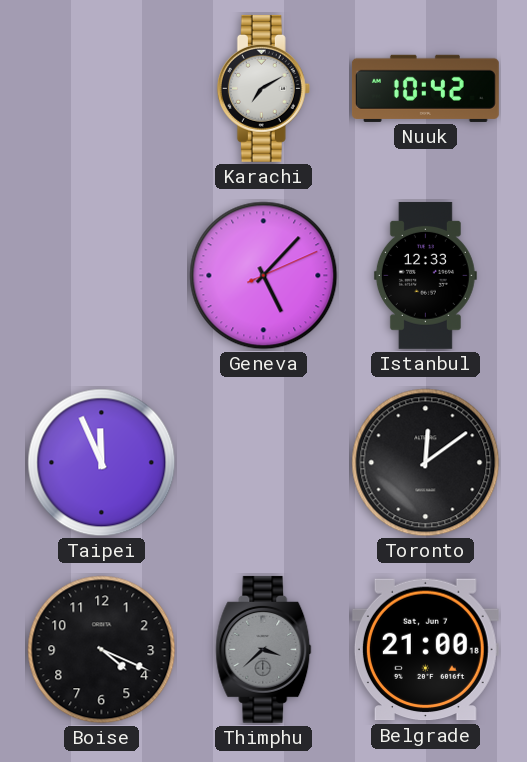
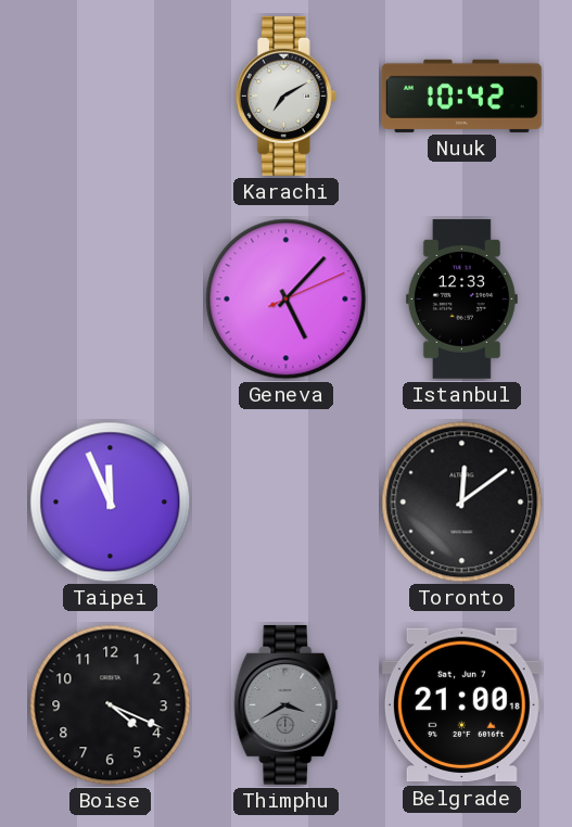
Thimphu: 3:38 -> 3:40 (287, 704)
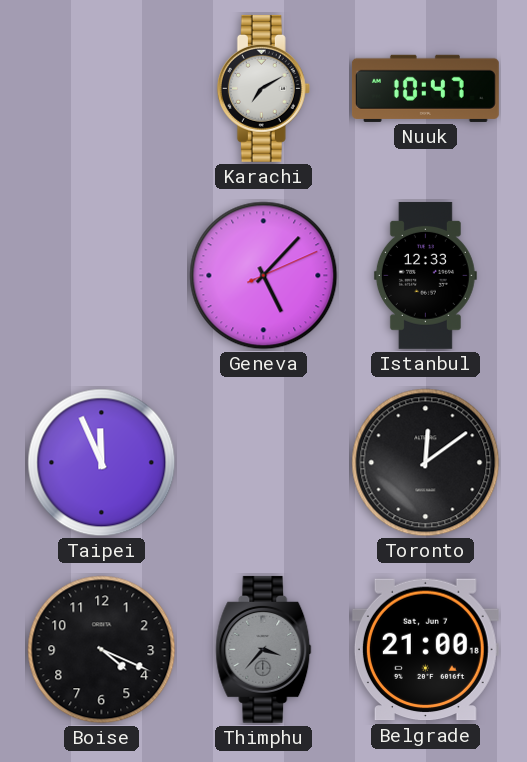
Nuuk: 10:42 -> 10:47 (425, 88)
Thimphu: 3:40 -> 3:37 (264, 649)
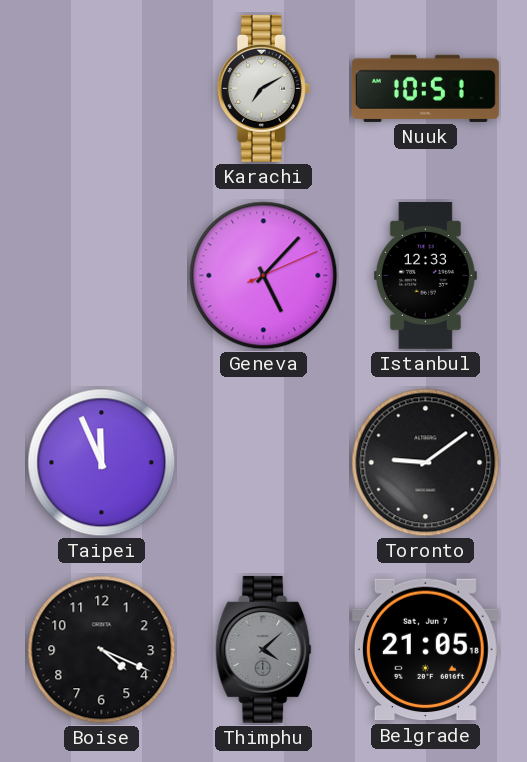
Nuuk: 10:47 -> 10:51 (425, 88)
Toronto: 12:09 -> 9:09 (426, 463)
Thimphu: 3:37 -> 4:08 (264, 649)
Belgrade: 21:00 -> 21:05 (425, 650)
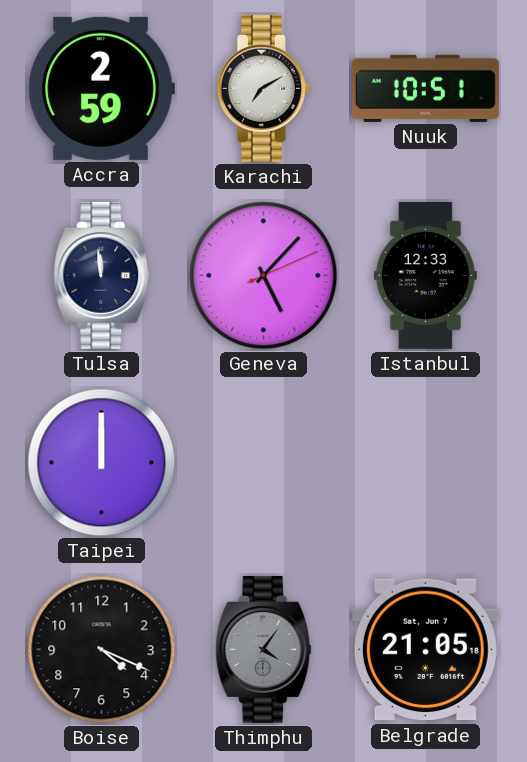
Accra: none -> 2:59 (101, 88)
Tulsa: none -> 11:59 (102, 275)
Taipei: 11:56 -> 12:00 (102, 463)
Toronto: 9:09 -> none (426, 463)
Thimphu: 4:08 -> 4:06 (264, 649)
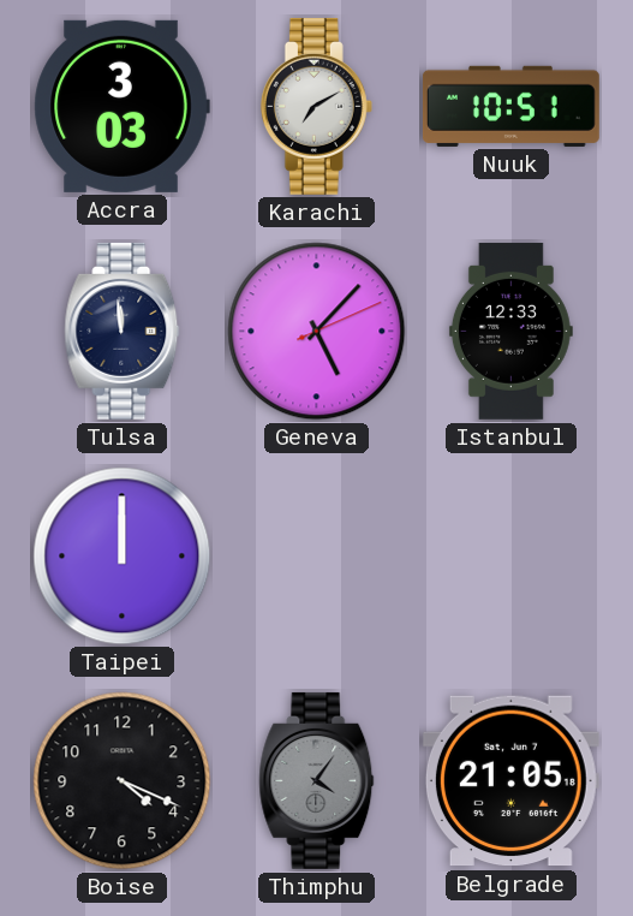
Accra: 2:59 -> 3:03 (121, 106)
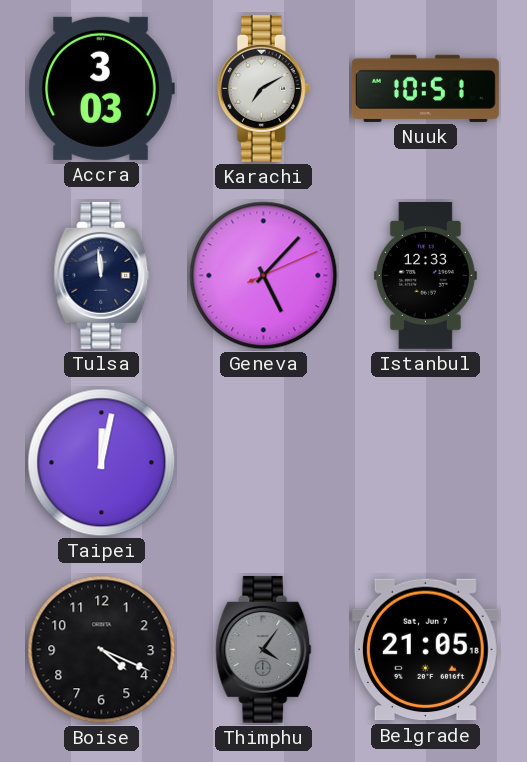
Taipei: 12:00 -> 12:02 (102, 463)
